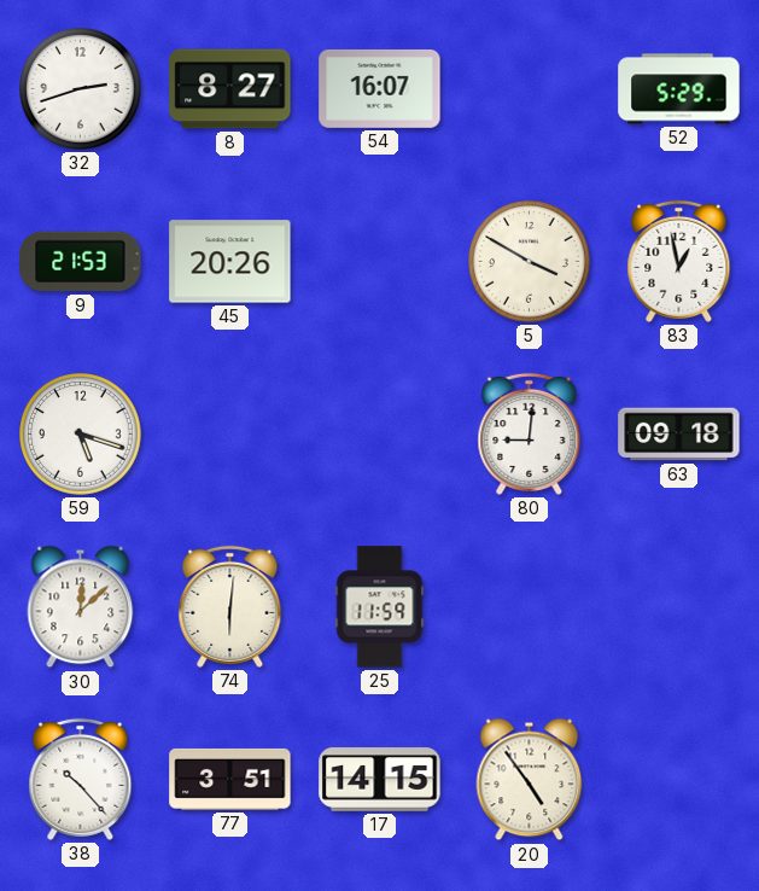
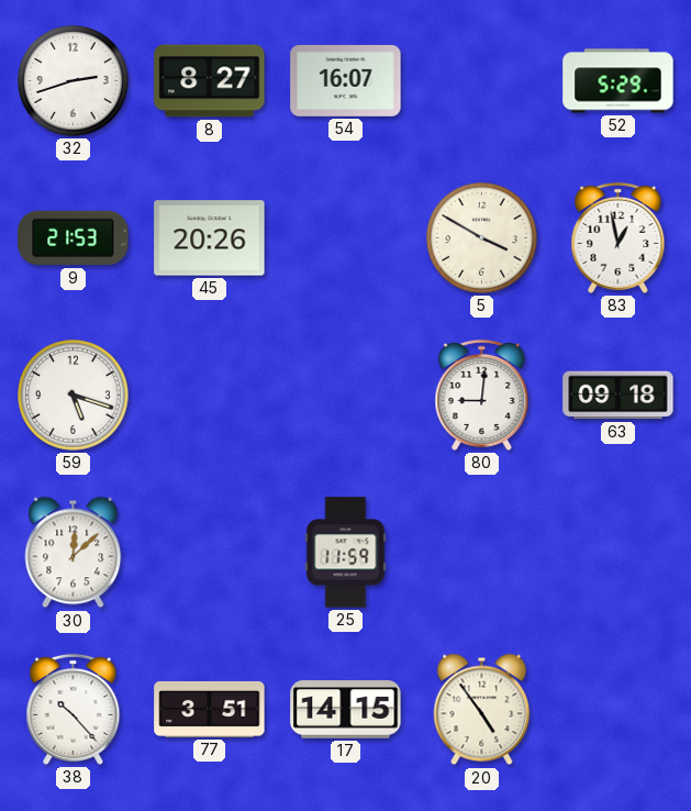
74: 6:01 -> none (230, 606)
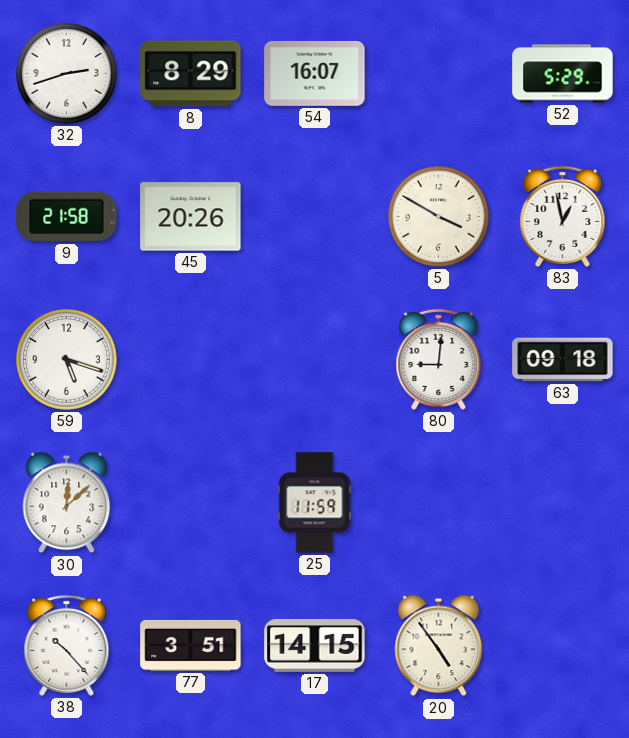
8: 8:27 -> 8:29 (191, 74)
9: 21:53 -> 21:58 (67, 217)
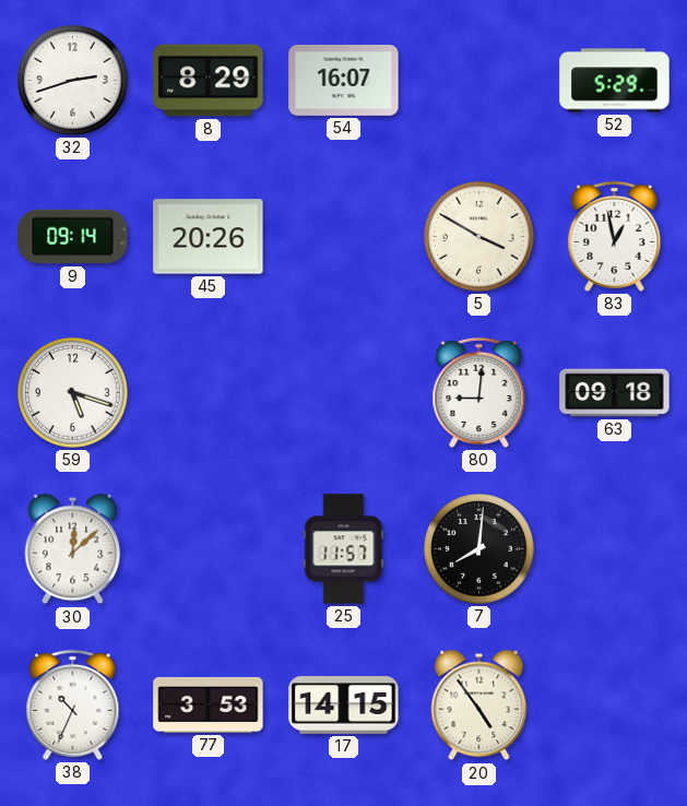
9: 21:58 -> 09:14 (73, 237)
25: 11:59 -> 11:57 (344, 549)
7: none -> 8:01 (479, 549)
38: 10:23 -> 10:34 (73, 704)
77: 3:51 -> 3:53 (209, 704)
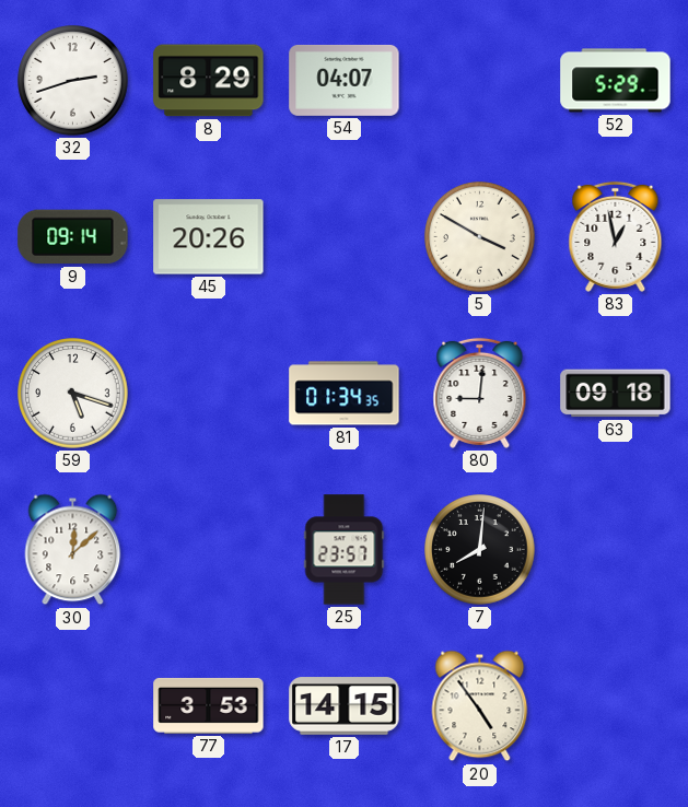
54: 16:07 -> 04:07 (345, 80)
81: none -> 01:34 (345, 394)
25: 11:57 -> 23:57 (345, 550)
38: 10:34 -> none (73, 704)
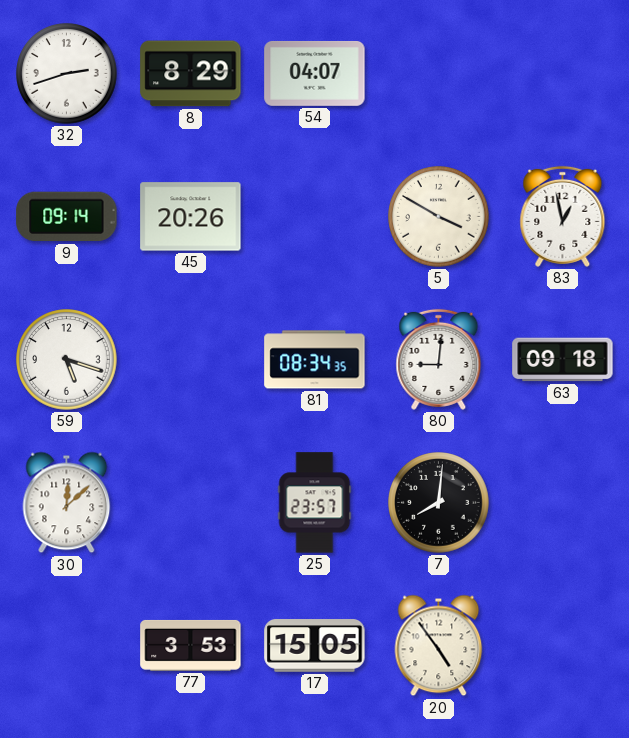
52: 5:29 -> none (616, 81)
81: 01:34 -> 08:34 (315, 360)
17: 14:15 -> 15:05 (315, 646)
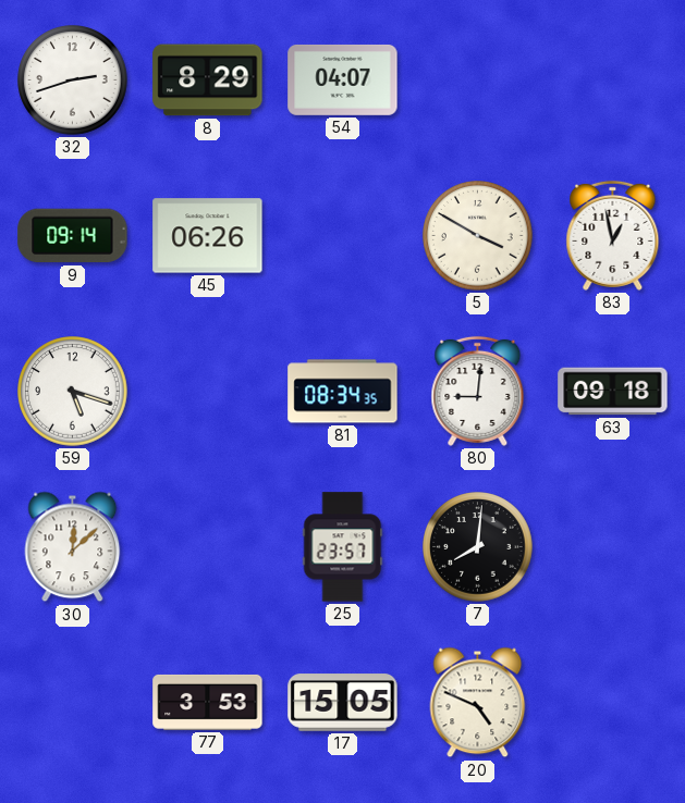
45: 20:26 -> 06:26 (208, 236)
20: 4:54 -> 4:49 (478, 703)
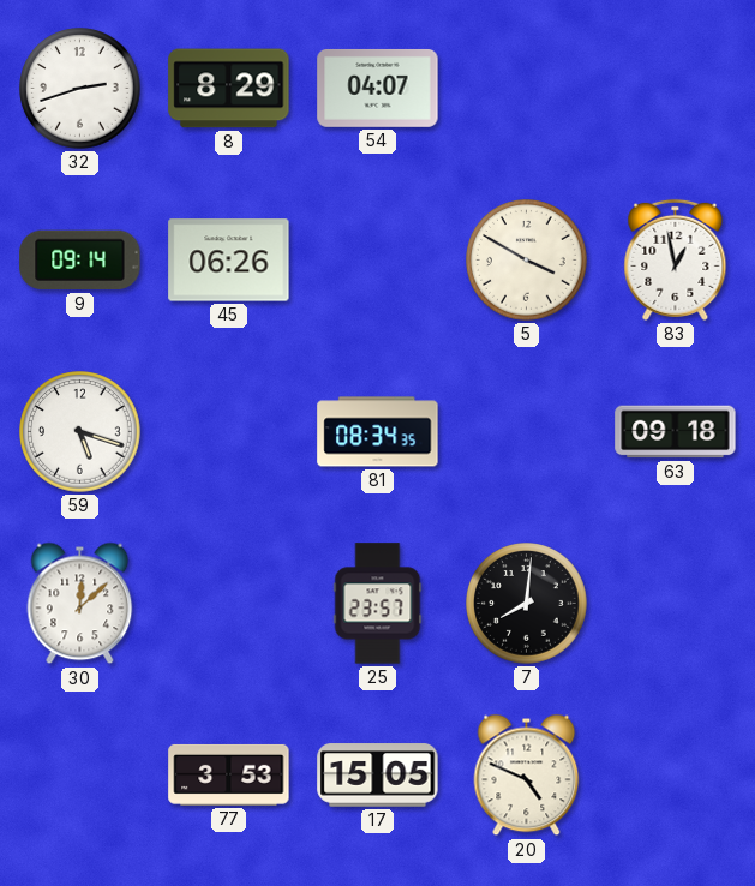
80: 9:01 -> none (478, 391)
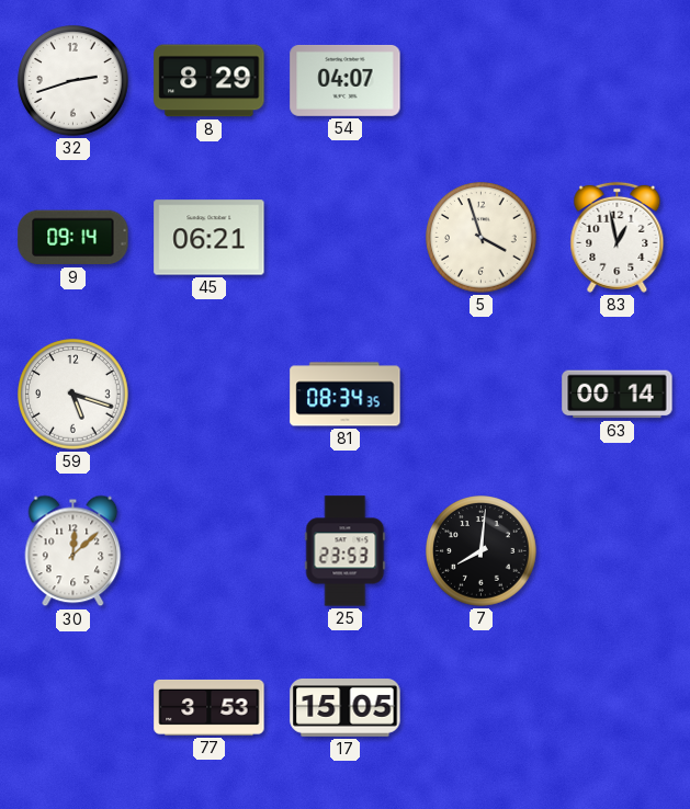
45: 06:26 -> 06:21 (210, 238)
5: 3:50 -> 3:57 (482, 238)
63: 09:18 -> 00:14 (618, 395)
25: 23:57 -> 23:53 (346, 551)
20: 4:49 -> none (527, 776)
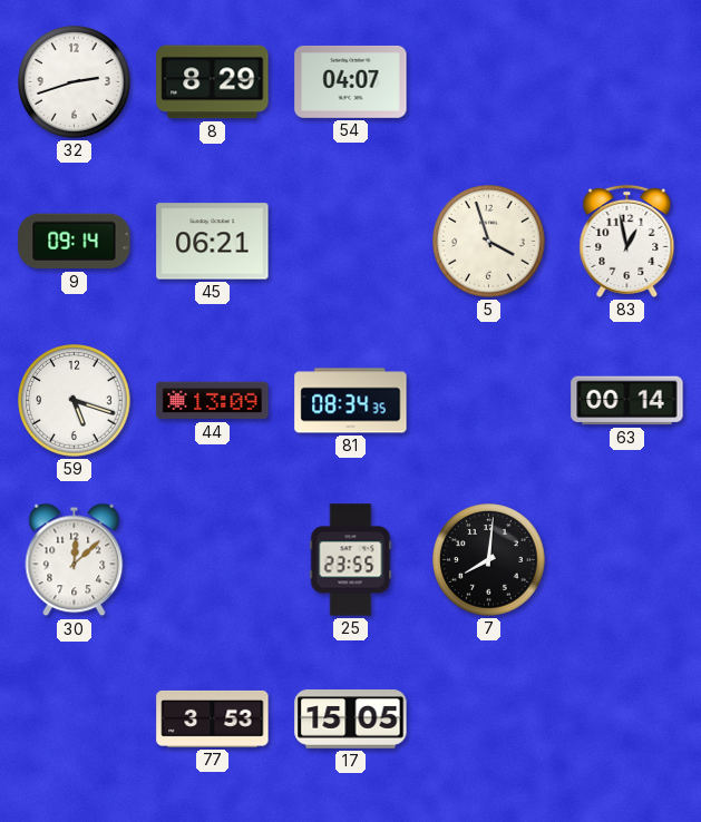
44: none -> 13:09 (213, 401)
25: 23:53 -> 23:55 (351, 560)
